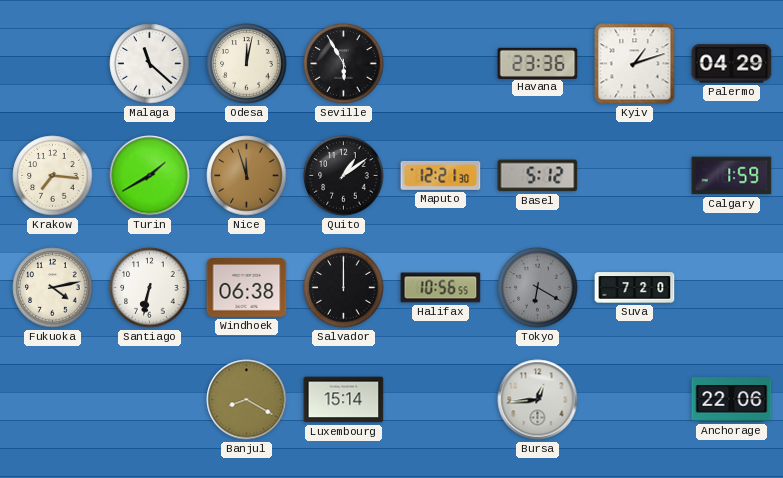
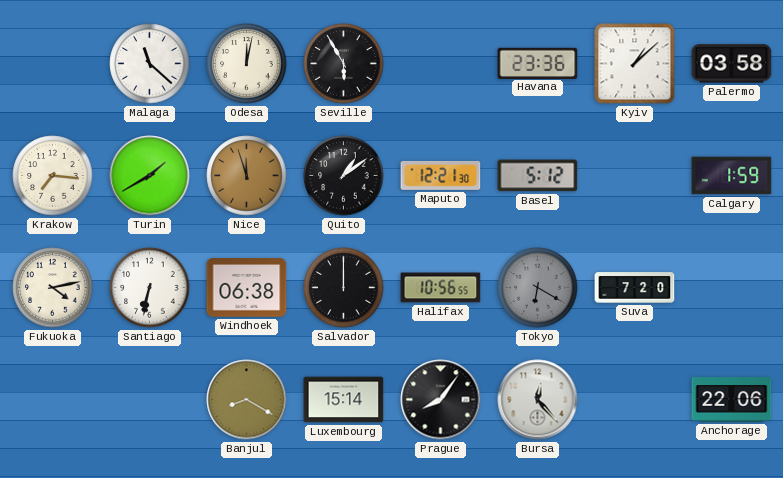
Kyiv: 1:12 -> 1:08 (635, 64)
Palermo: 04:29 -> 03:58 (732, 64)
Prague: none -> 8:06 (441, 400)
Bursa: 12:44 -> 12:23 (538, 400)
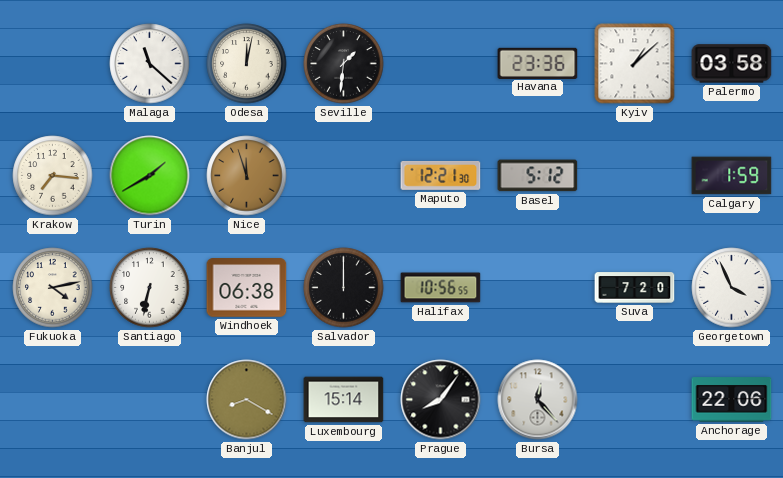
Seville: 5:55 -> 1:31 (344, 64)
Quito: 1:09 -> none (344, 176)
Tokyo: 6:20 -> none (538, 288)
Georgetown: none -> 3:56 (732, 288)
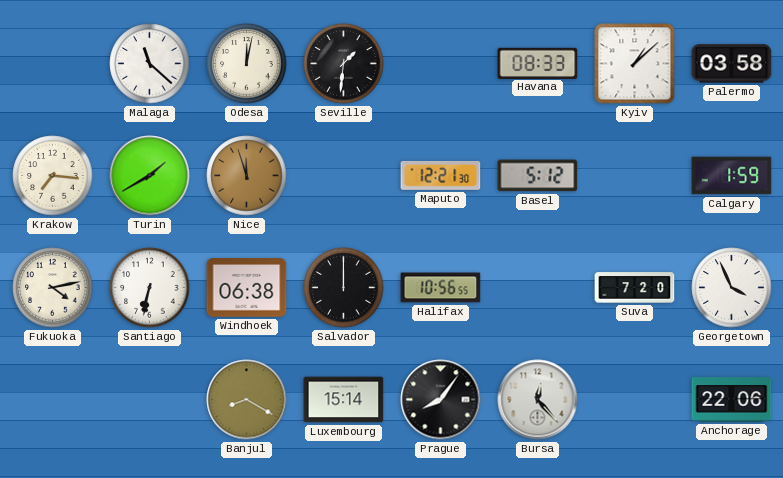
Havana: 23:36 -> 08:33 (538, 63)
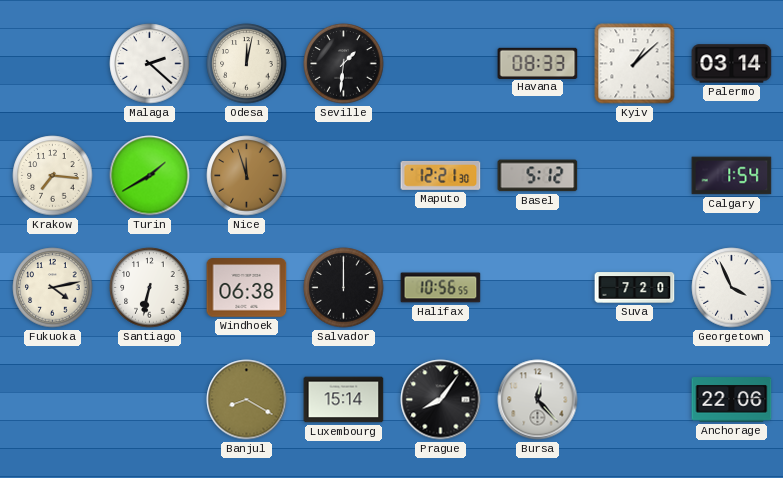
Malaga: 11:22 -> 2:22 (150, 64)
Palermo: 03:58 -> 03:14 (732, 64)
Calgary: 1:59 -> 1:54 (732, 176)
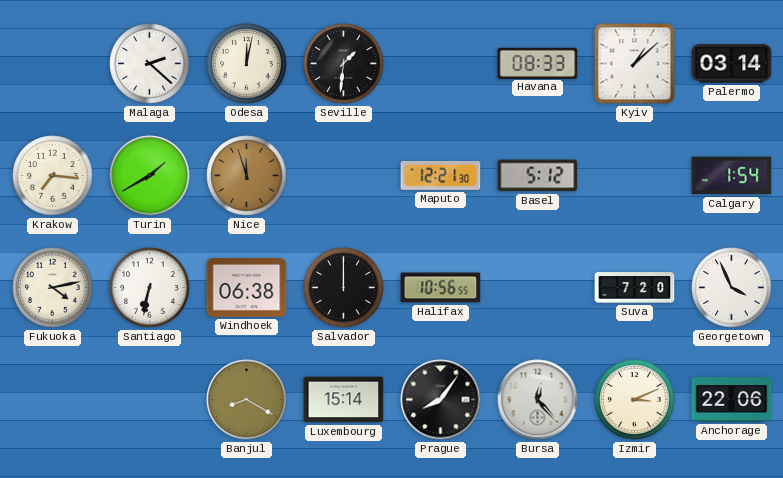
Izmir: none -> 3:11 (635, 400)
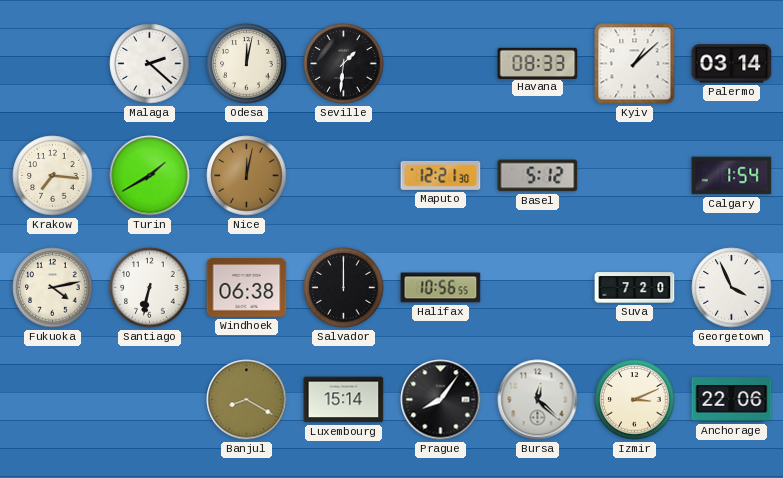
Nice: 11:57 -> 12:02 (247, 176)
Bursa: 12:23 -> 12:22 (538, 400)
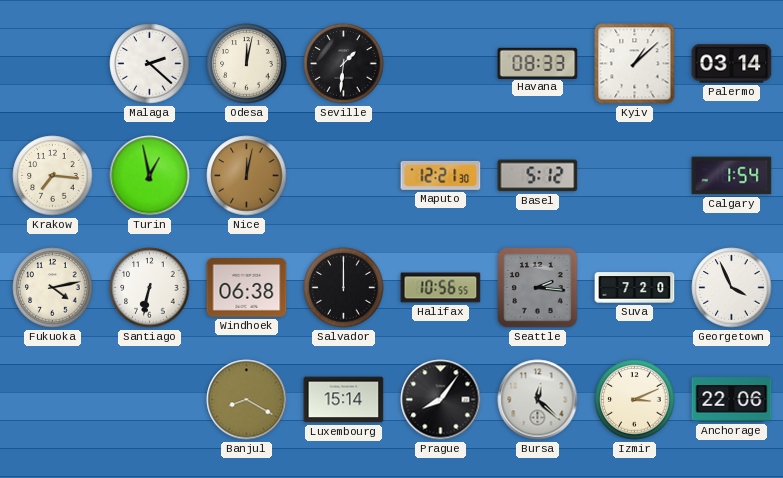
Turin: 1:40 -> 12:58 (150, 176)
Seattle: none -> 2:16 (538, 288)
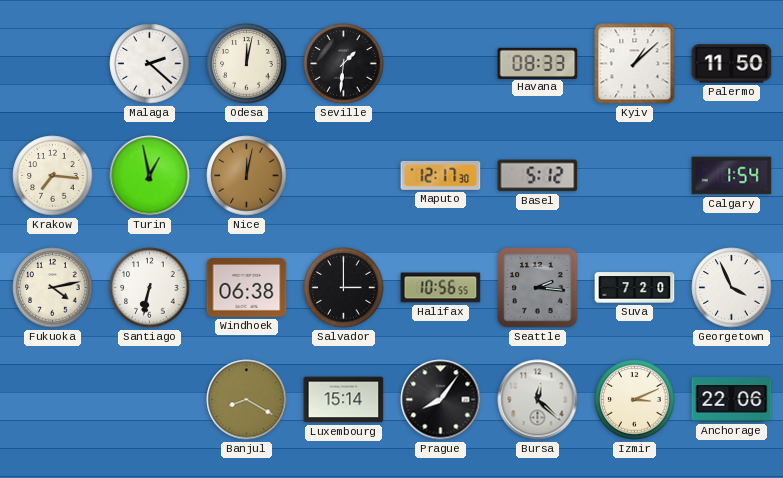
Palermo: 03:14 -> 11:50 (732, 64)
Maputo: 12:21 -> 12:17 (441, 175)
Salvador: 12:00 -> 3:00 (344, 288)
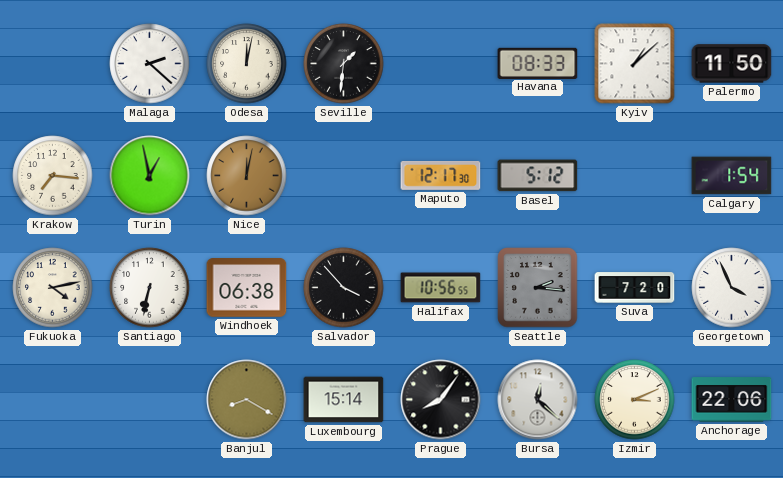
Salvador: 3:00 -> 3:53 (344, 288)
